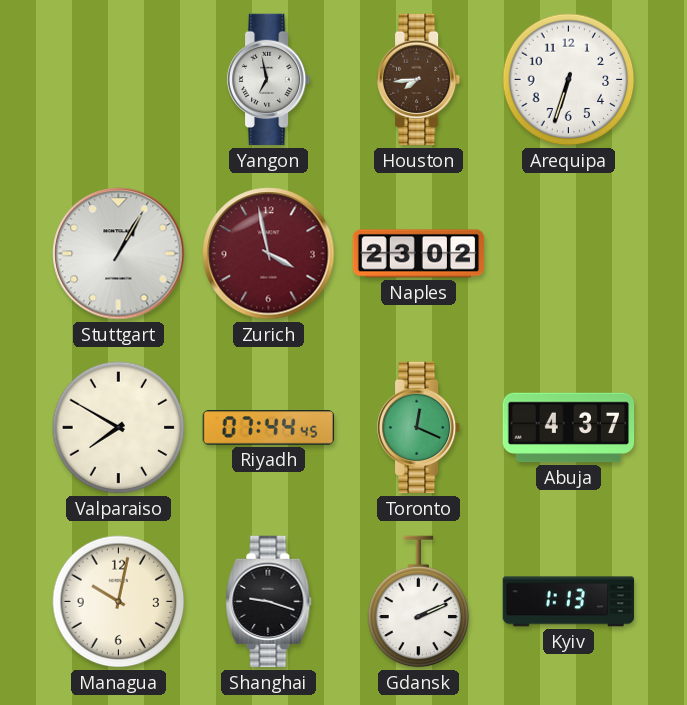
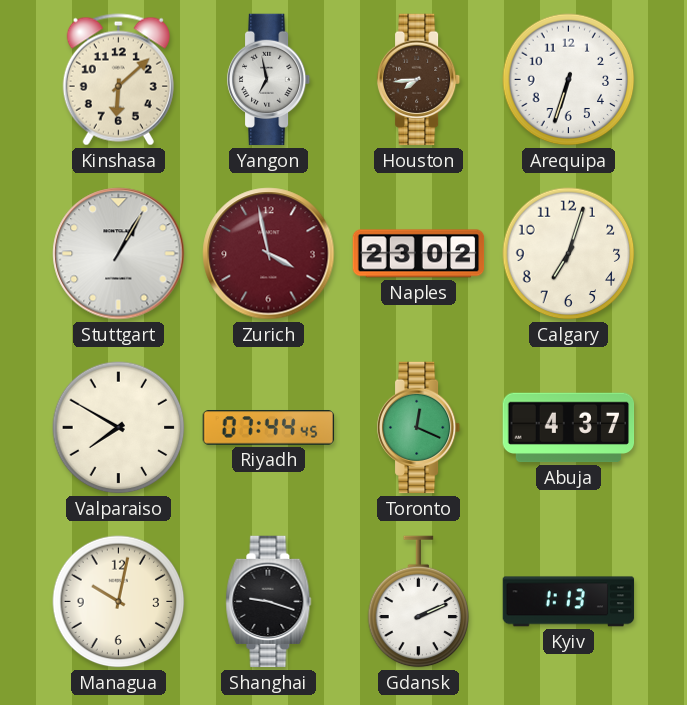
Kinshasa: none -> 6:08 (118, 80)
Calgary: none -> 7:03 (569, 254)
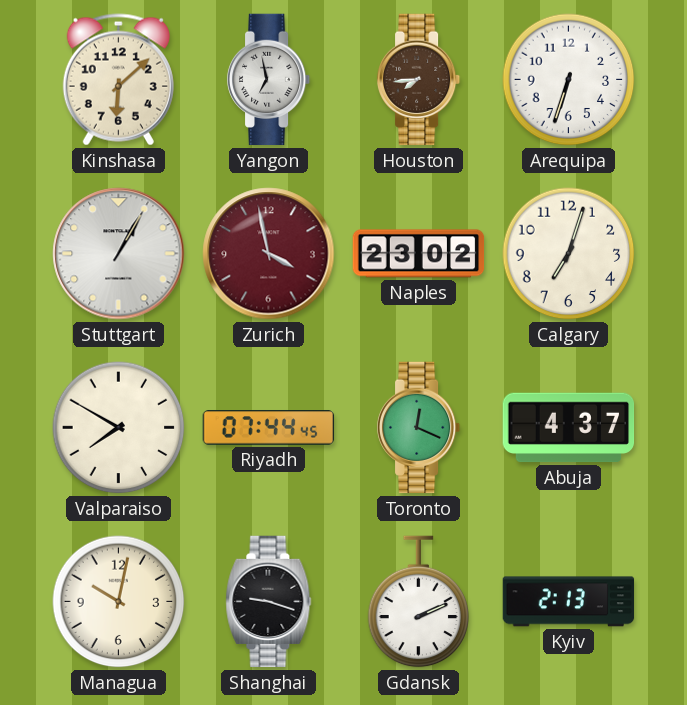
Kyiv: 1:13 -> 2:13 (569, 602)
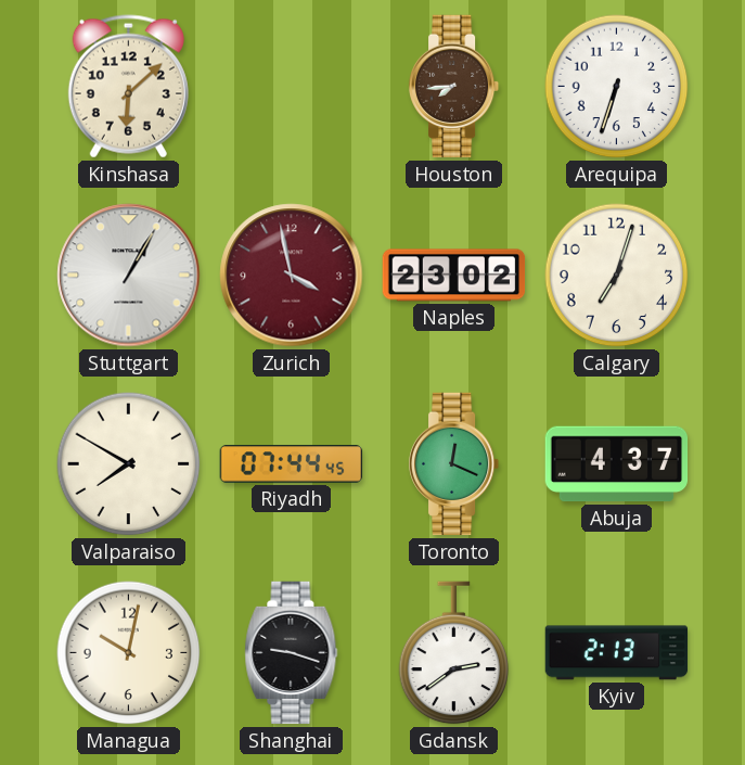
Yangon: 6:58 -> none (269, 80)
Gdansk: 2:11 -> 2:39 (454, 653)
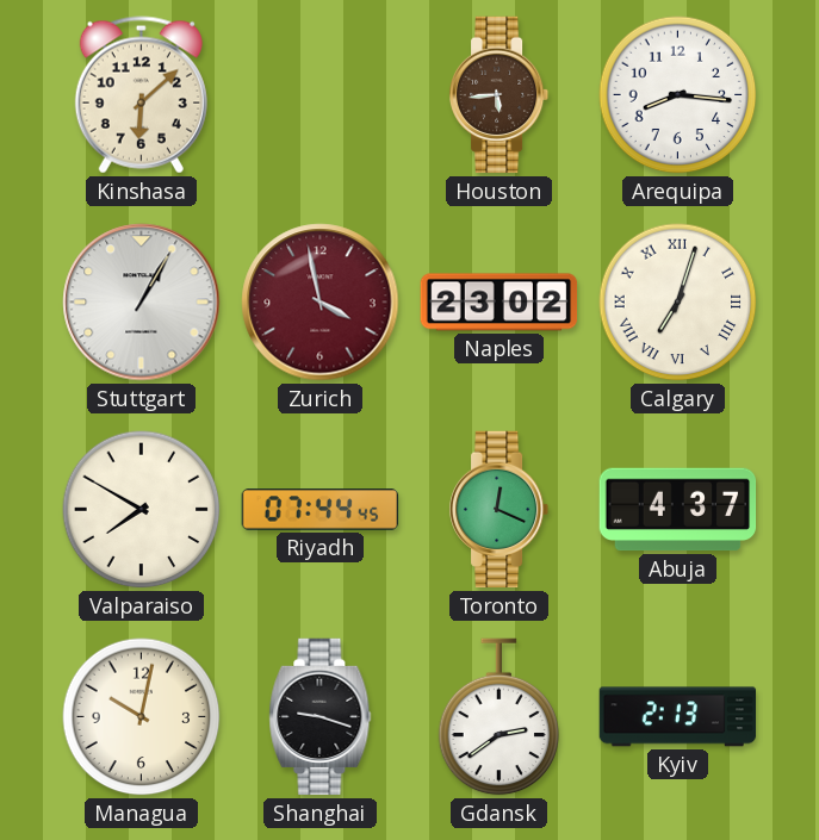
Houston: 7:44 -> 5:44 (500, 95)
Arequipa: 6:33 -> 8:16 (678, 95)
Calgary numerals: Arabic -> Roman (678, 303)
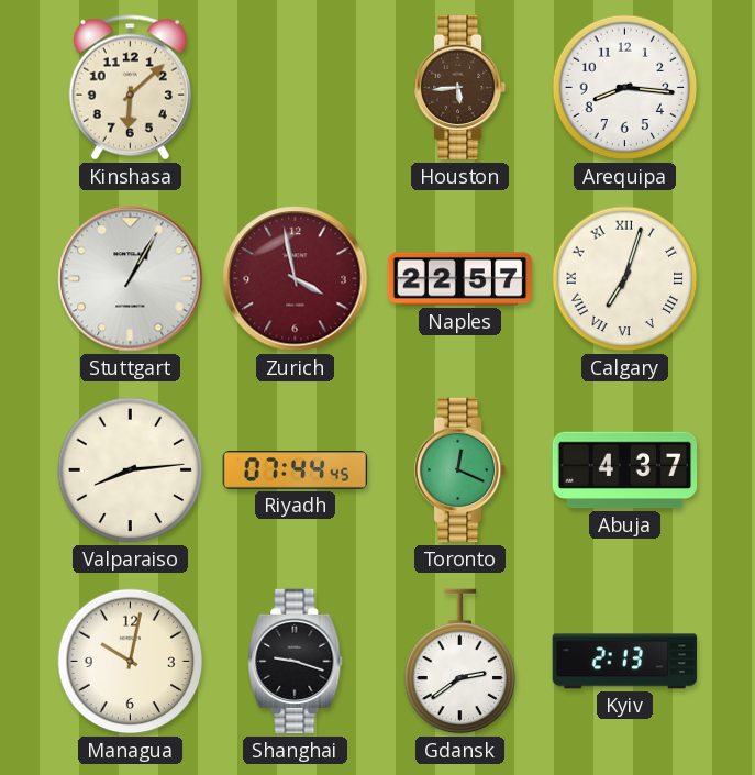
Naples: 23:02 -> 22:57 (460, 279)
Valparaiso: 7:50 -> 8:14 (131, 470)
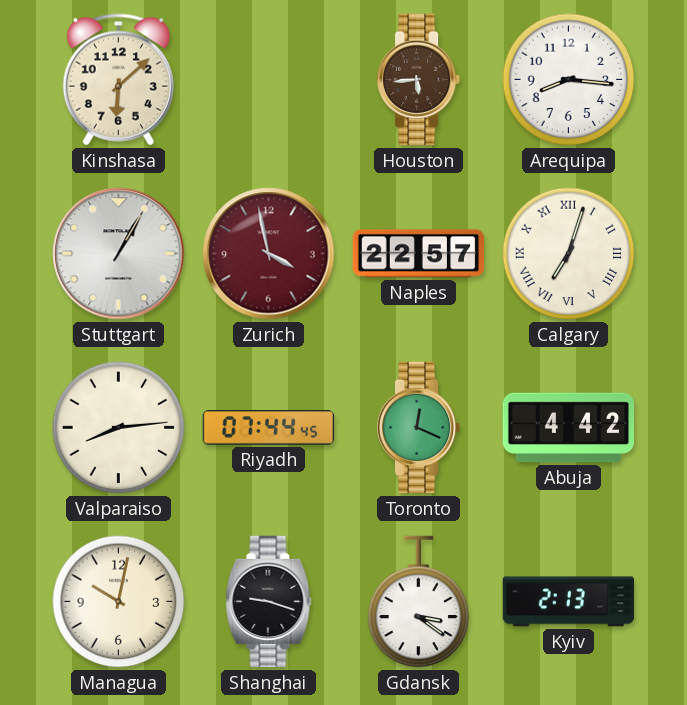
Abuja: 4:37 -> 4:42 (569, 428)
Gdansk: 2:39 -> 3:21 (419, 602)
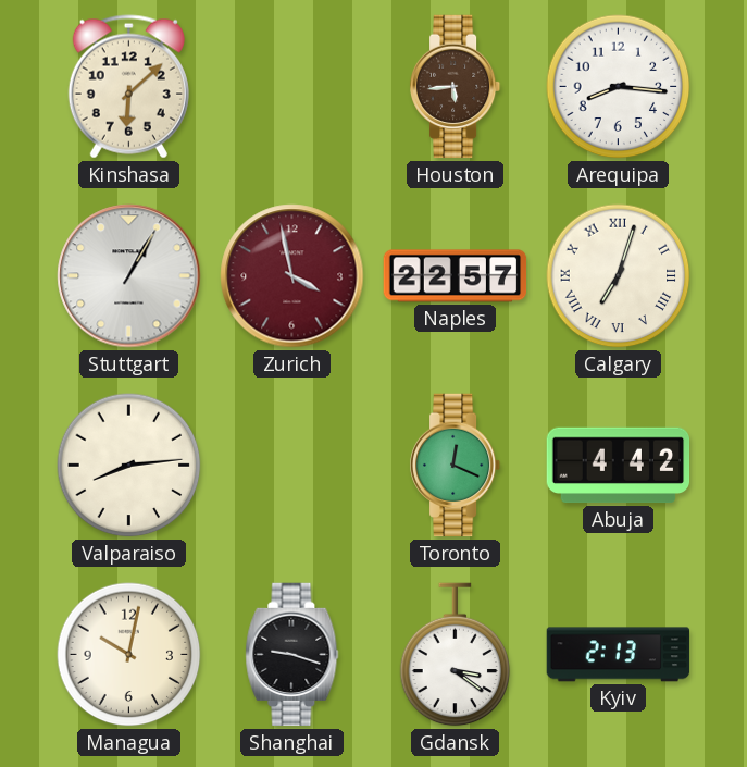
Riyadh: 07:44 -> none (269, 428)
